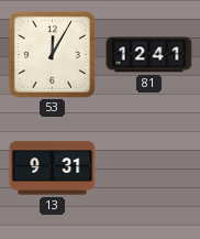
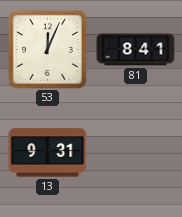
53: 12:05 -> 12:04 (47, 49)
81: 12:41 -> 8:41 (136, 50)
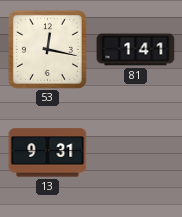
53: 12:04 -> 12:17 (47, 49)
81: 8:41 -> 1:41 (136, 50)
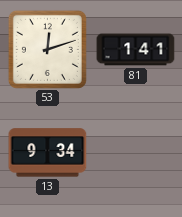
53: 12:17 -> 12:12 (47, 49)
13: 9:31 -> 9:34 (48, 153)
